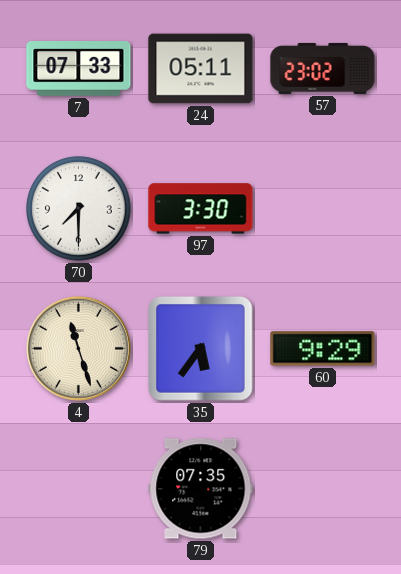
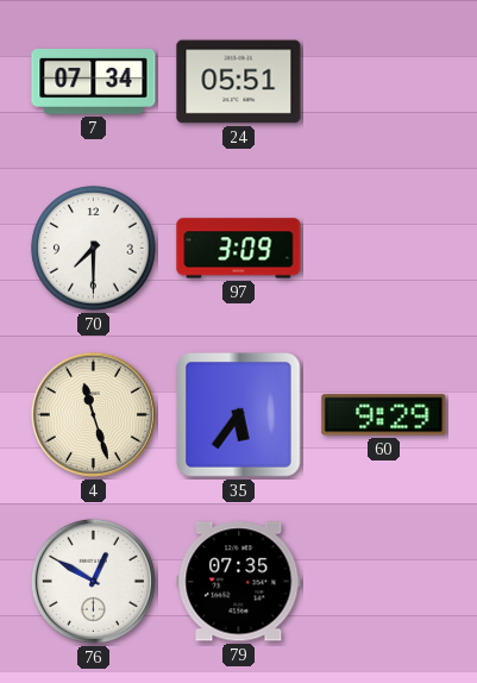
7: 07:33 -> 07:34 (94, 82)
24: 05:11 -> 05:51 (239, 82)
57: 23:02 -> none (323, 68)
97: 3:30 -> 3:09 (239, 249)
76: none -> 12:50 (93, 581)
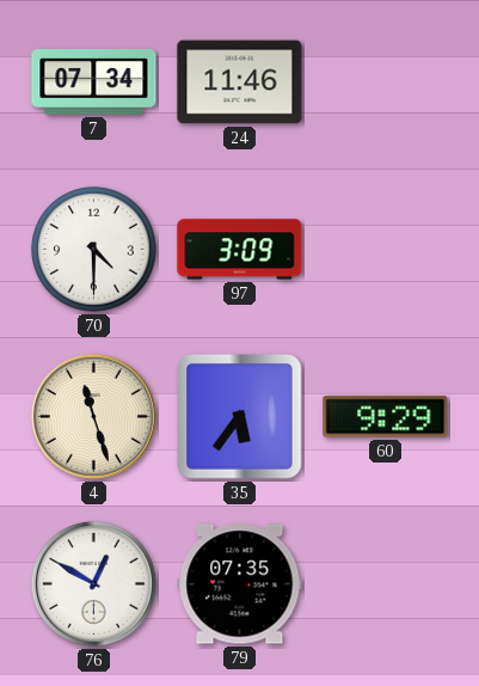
24: 05:51 -> 11:46 (240, 82)
70: 7:30 -> 4:30 (94, 250)
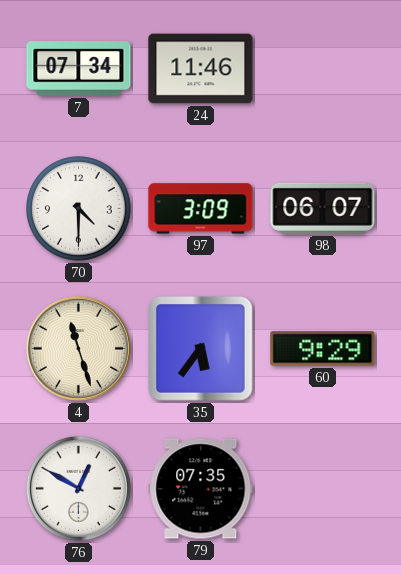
98: none -> 06:07 (323, 208)
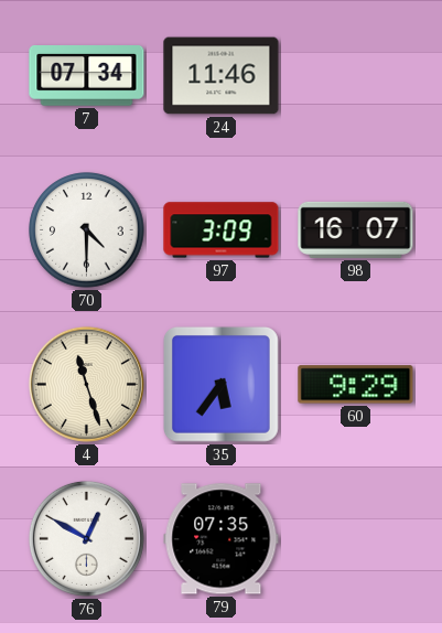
98: 06:07 -> 16:07 (356, 229)
